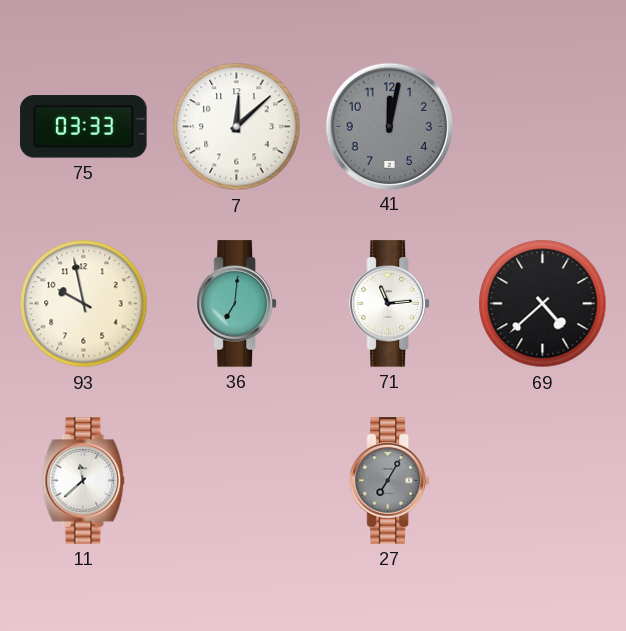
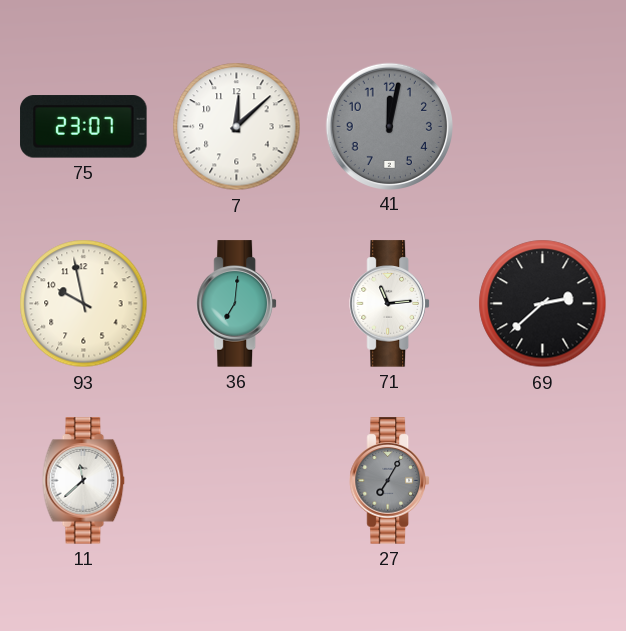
75: 03:33 -> 23:07 (84, 127)
69: 4:38 -> 2:38 (543, 304)
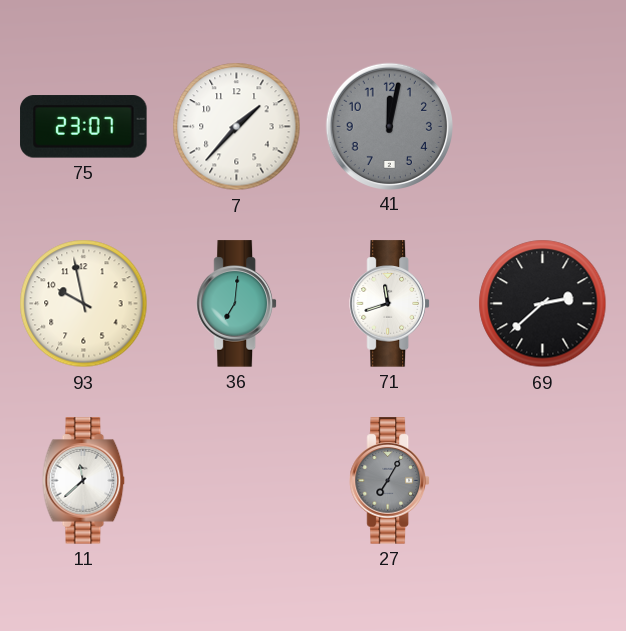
7: 12:08 -> 1:37 (237, 127)
71: 11:14 -> 11:42 (389, 304)
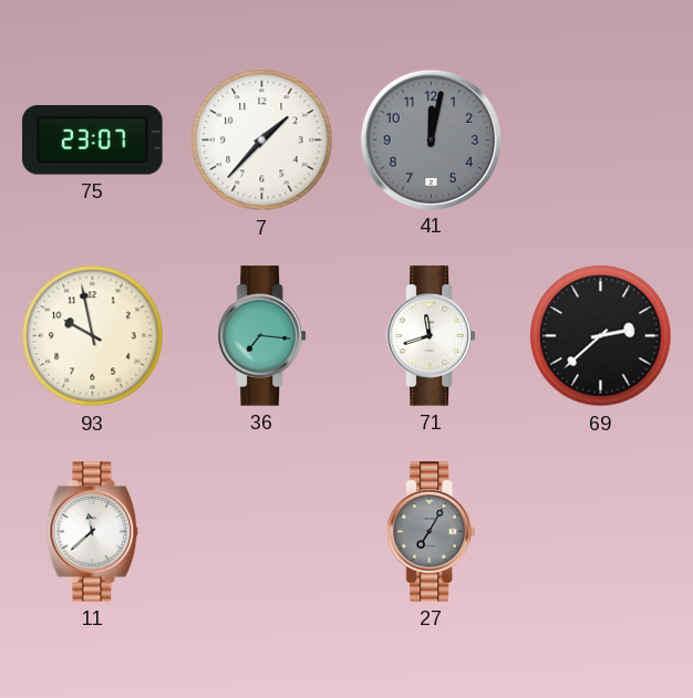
36: 7:01 -> 7:16 (261, 336)
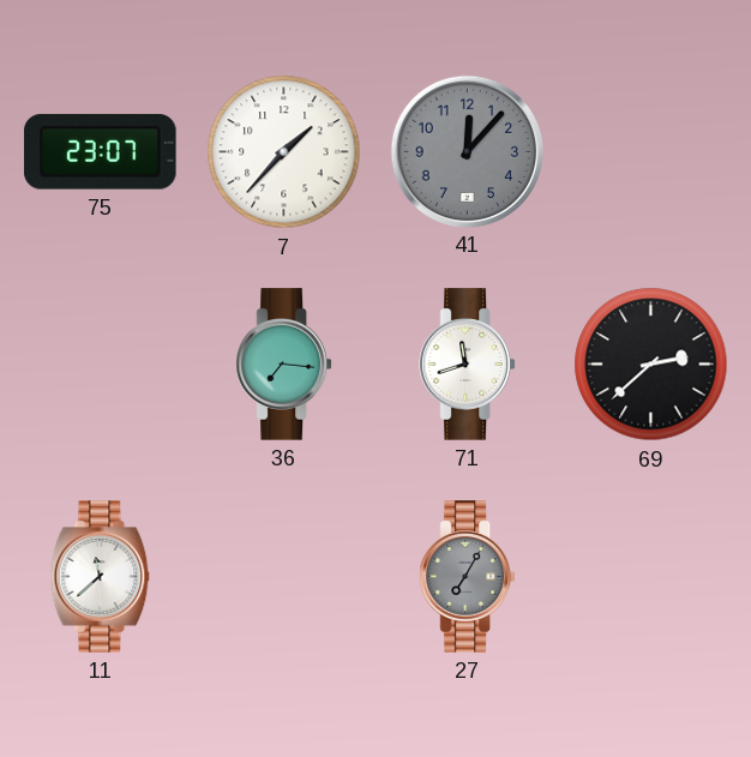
41: 12:02 -> 12:07 (467, 151)
93: 9:58 -> none (93, 336)
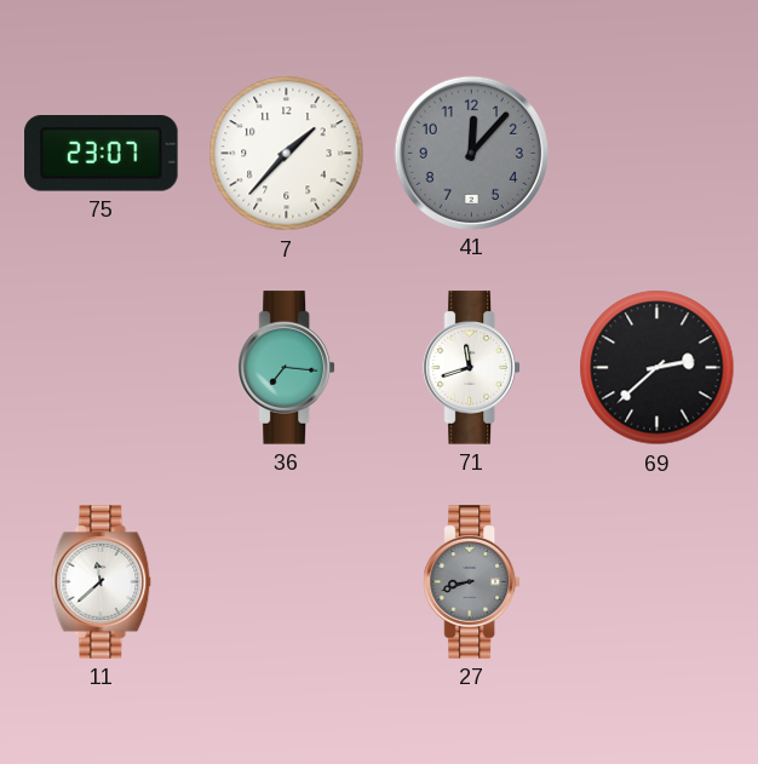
27: 7:05 -> 8:42 (471, 582)
